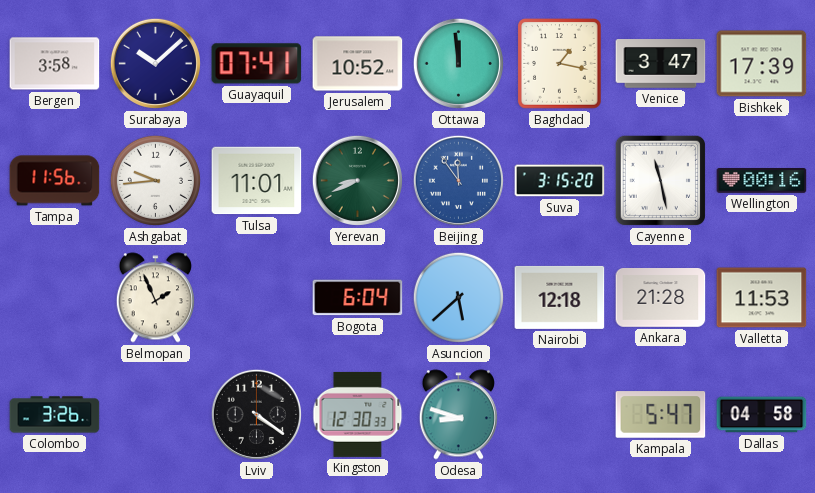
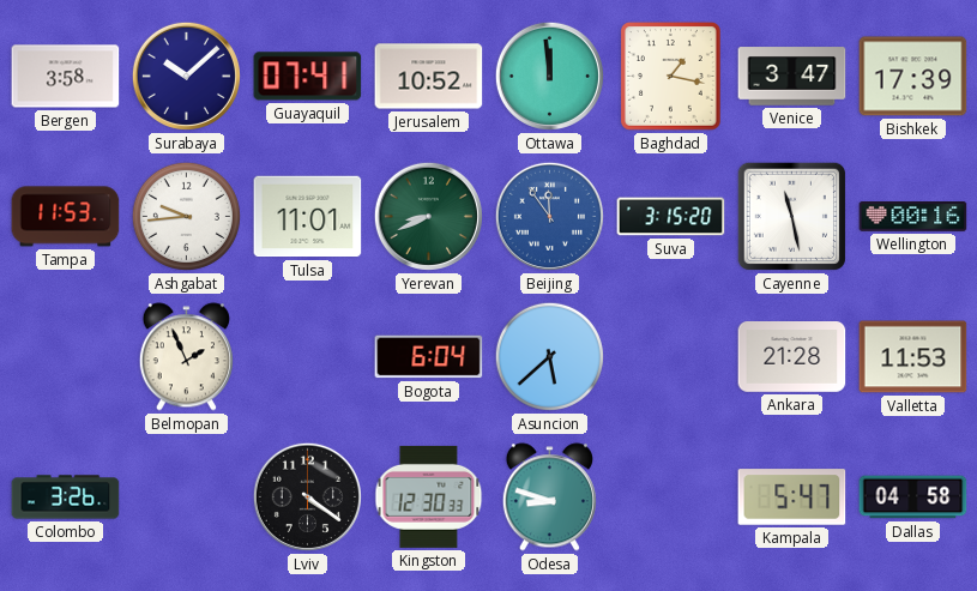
Tampa: 11:56 -> 11:53 (66, 217)
Nairobi: 12:18 -> none (560, 297)
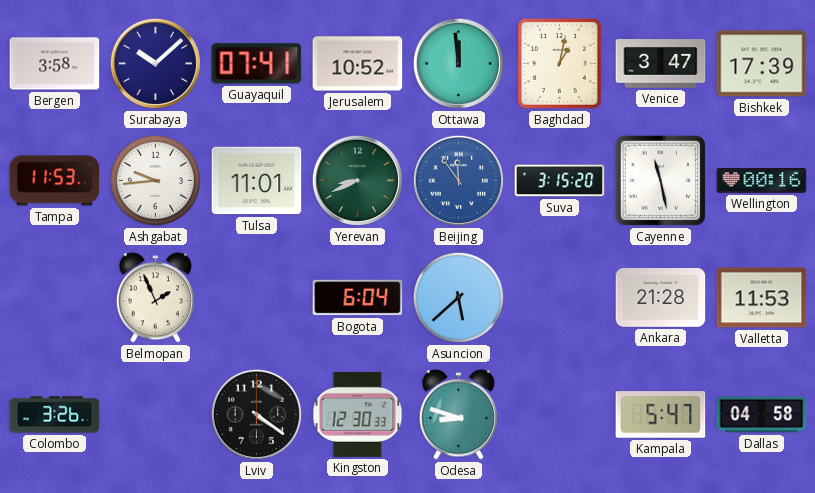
Baghdad: 1:17 -> 1:02 (560, 64)
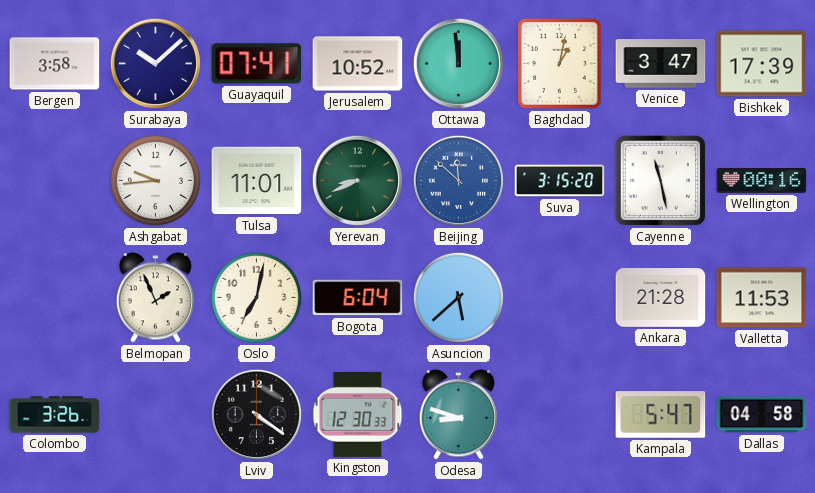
Tampa: 11:53 -> none (55, 181)
Beijing: 11:54 -> 11:52 (458, 180)
Oslo: none -> 7:02 (256, 297)
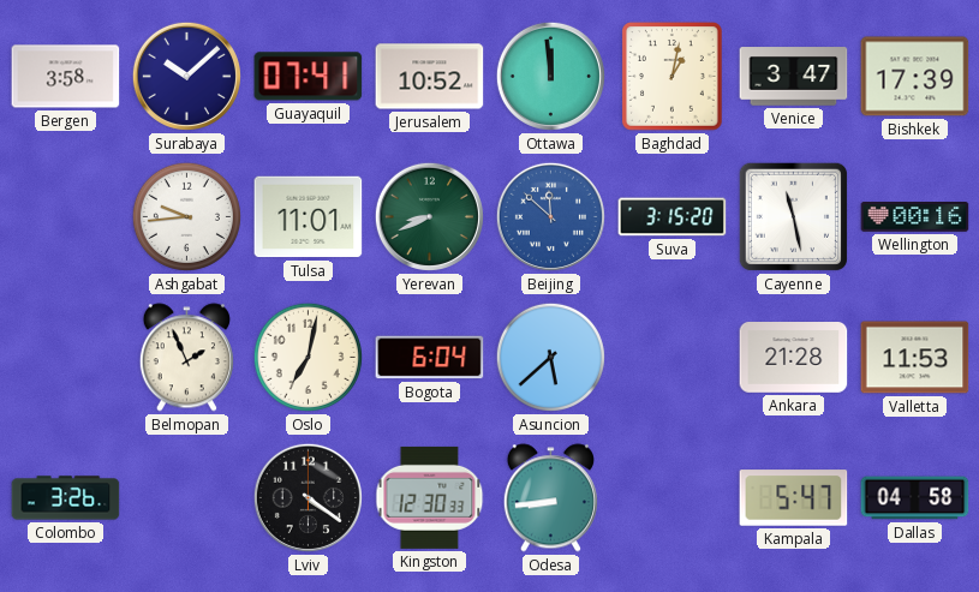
Odesa: 8:48 -> 8:44 (550, 498)
